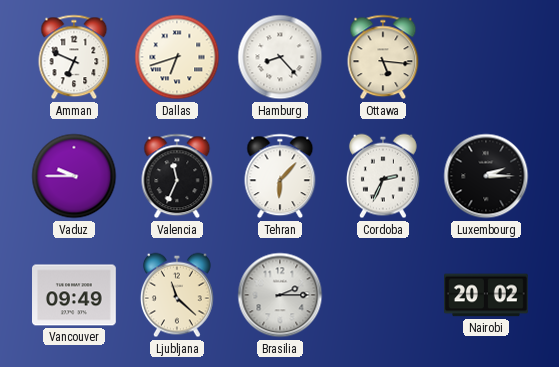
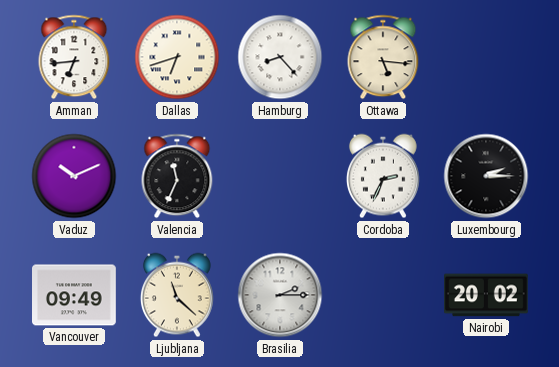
Amman: 6:49 -> 6:44 (74, 57)
Vaduz: 9:45 -> 10:11 (74, 176)
Tehran: 6:07 -> none (280, 176)
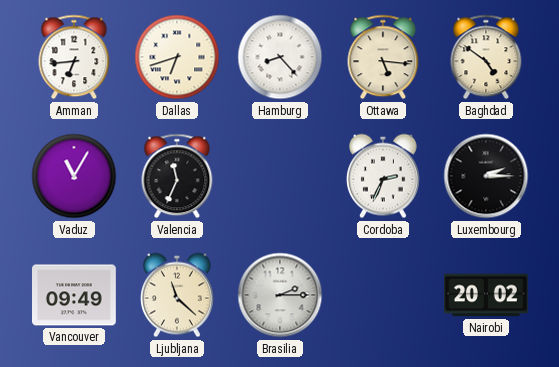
Baghdad: none -> 4:51 (486, 57)
Vaduz: 10:11 -> 11:05 (74, 176)
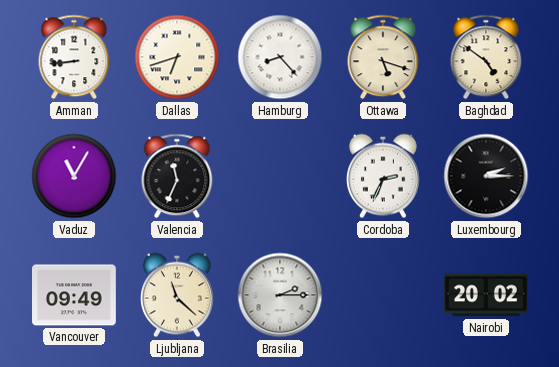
Amman: 6:44 -> 8:44 (74, 57)
Ottawa: 5:16 -> 5:18 (383, 57)
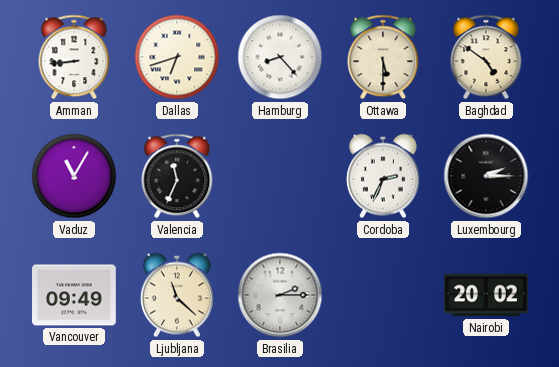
Ottawa: 5:18 -> 5:30 (383, 57)
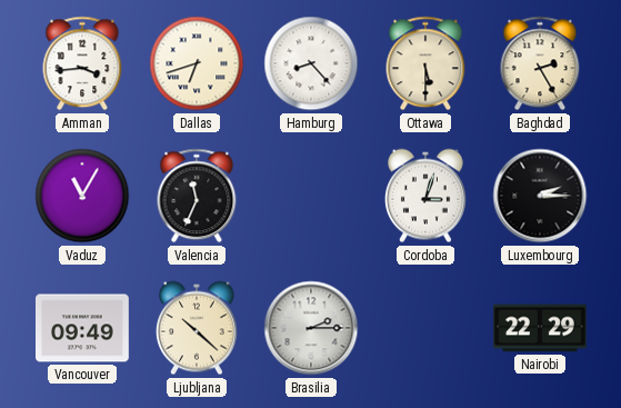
Amman: 8:44 -> 3:44 (82, 63)
Baghdad: 4:51 -> 2:25 (540, 63)
Cordoba: 2:34 -> 3:03 (425, 196)
Ljubljana: 11:22 -> 10:22 (197, 328)
Nairobi: 20:02 -> 22:29 (541, 328)
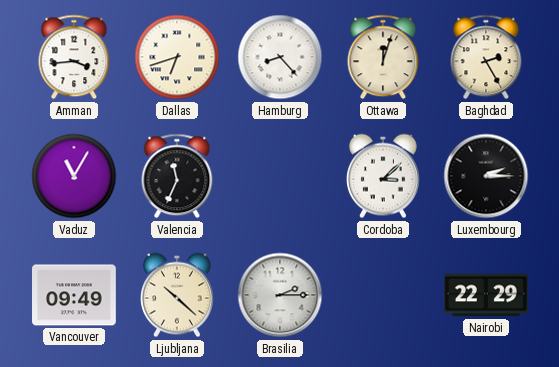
Ottawa: 5:30 -> 12:03 (383, 57)
Cordoba: 3:03 -> 3:08 (383, 176)
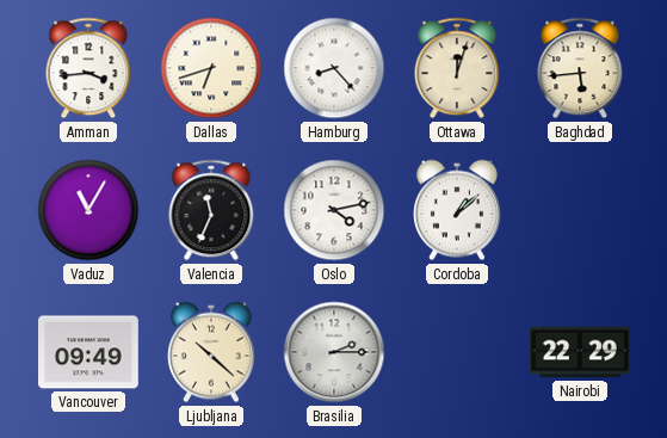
Baghdad: 2:25 -> 5:44 (580, 68)
Oslo: none -> 4:13 (334, 210)
Cordoba: 3:08 -> 1:08 (457, 210)
Luxembourg: 2:15 -> none (486, 176)
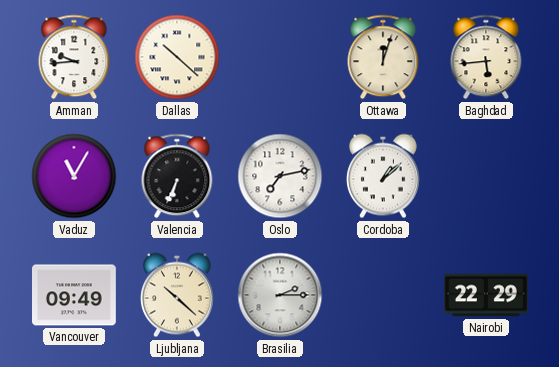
Amman: 3:44 -> 9:44 (74, 57)
Dallas: 6:42 -> 10:22 (177, 57)
Hamburg: 8:23 -> none (334, 68)
Valencia: 11:34 -> 6:34 (177, 176)
Oslo: 4:13 -> 7:13 (280, 176)
